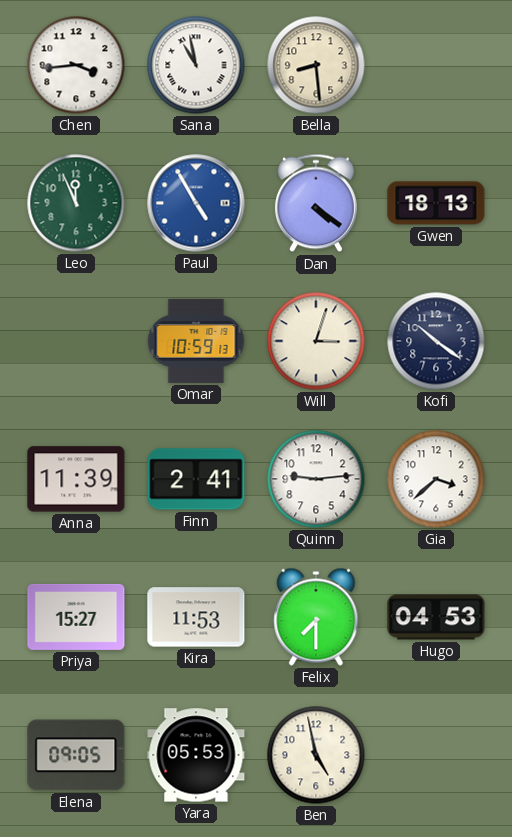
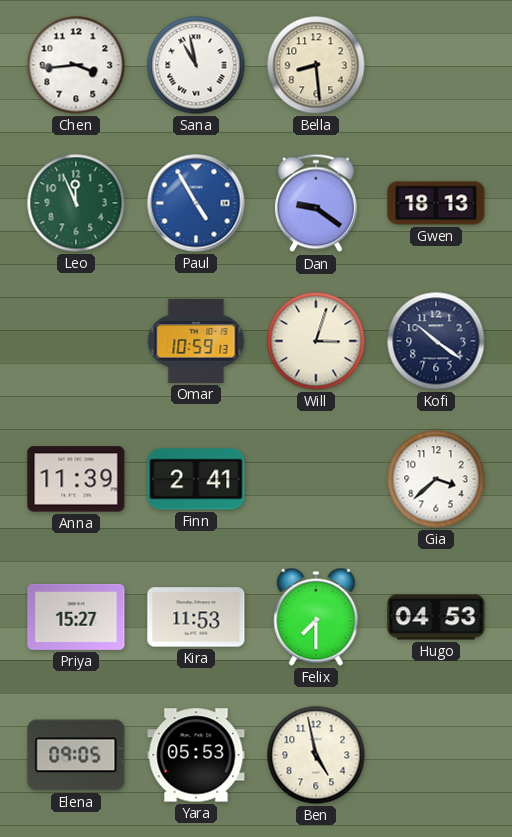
Dan: 4:21 -> 9:21 (316, 203)
Quinn: 9:14 -> none (316, 479)
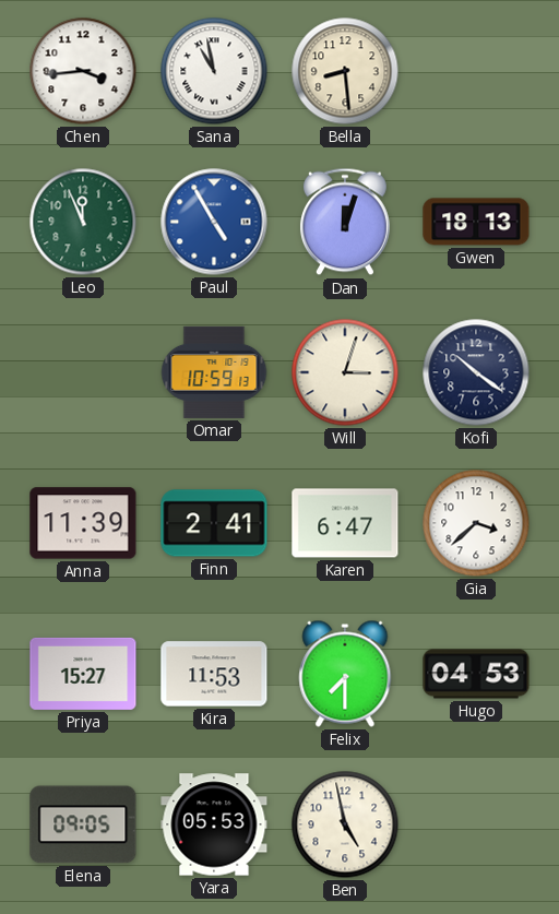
Dan: 9:21 -> 12:03 (345, 222)
Karen: none -> 6:47 (345, 523)
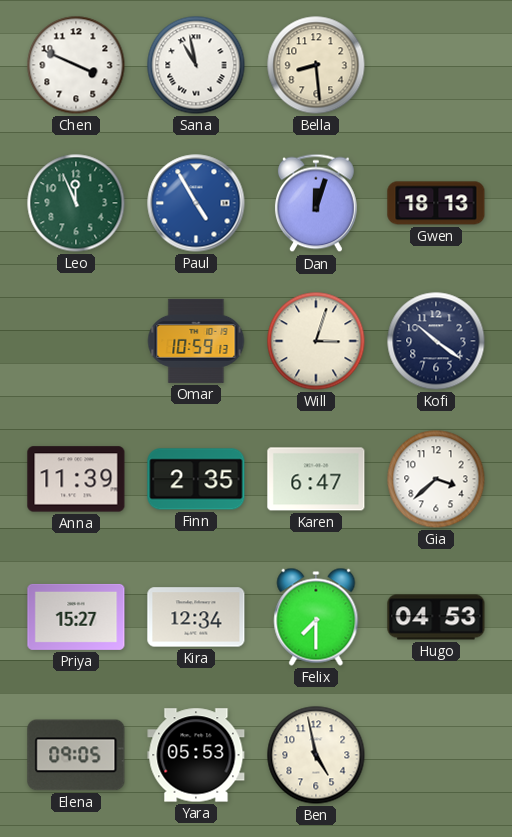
Chen: 3:44 -> 3:49 (76, 65)
Finn: 2:41 -> 2:35 (196, 479)
Kira: 11:53 -> 12:34 (196, 617)
